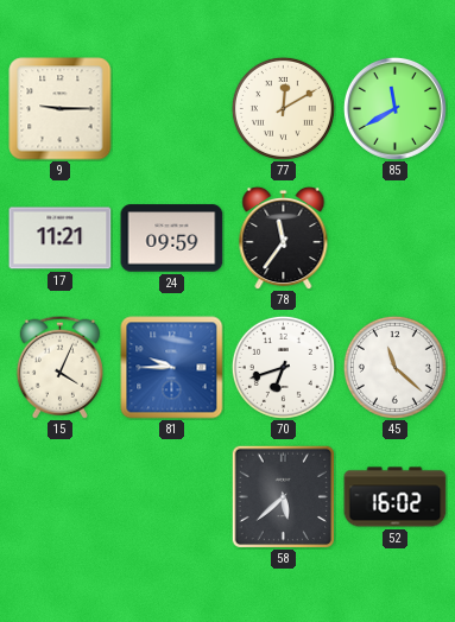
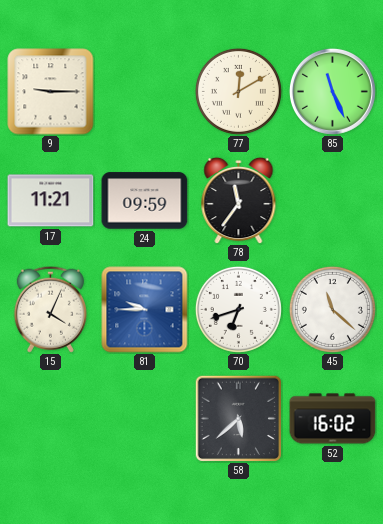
85: 11:40 -> 11:26 (332, 91)
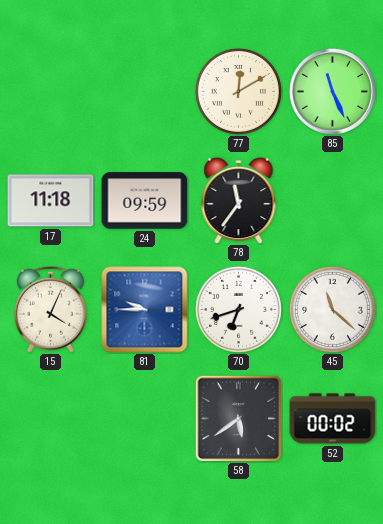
9: 9:15 -> none (51, 92)
17: 11:21 -> 11:18 (51, 201)
58: 5:38 -> 5:39 (238, 418)
52: 16:02 -> 00:02 (333, 419)
